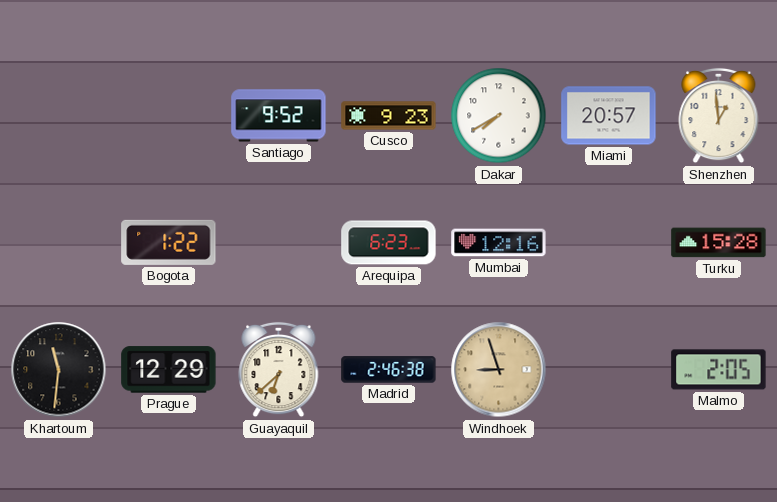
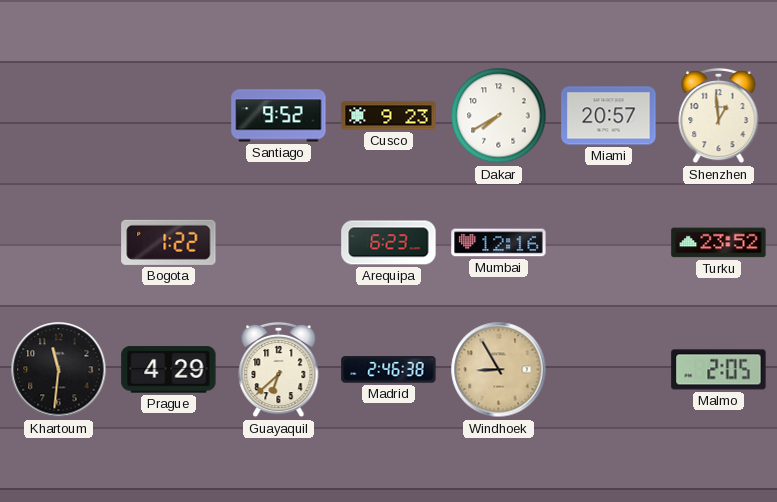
Turku: 15:28 -> 23:52 (719, 243)
Prague: 12:29 -> 4:29 (169, 370)
Windhoek: 8:57 -> 8:55 (499, 370)
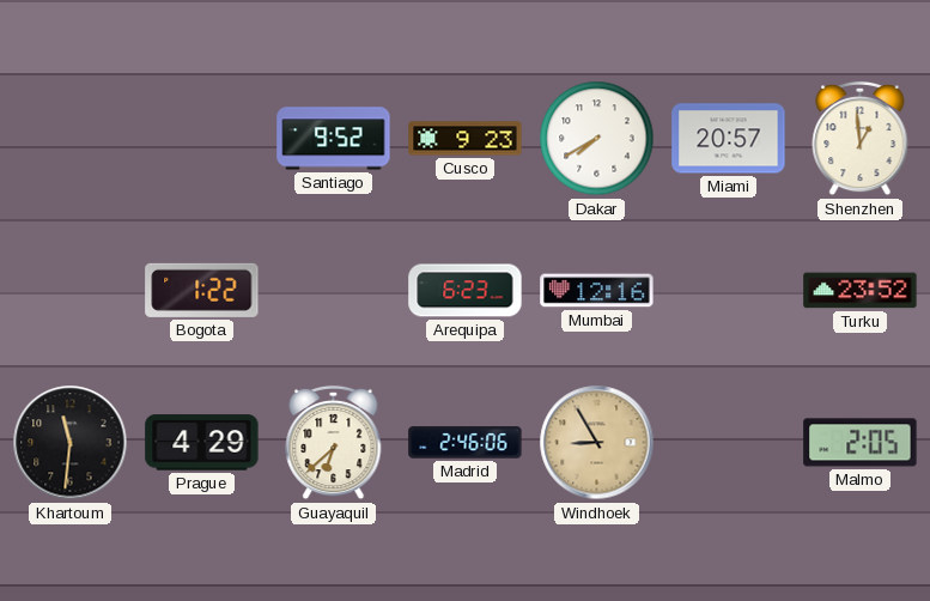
Madrid: 2:46:38 -> 2:46:06 (466, 443)
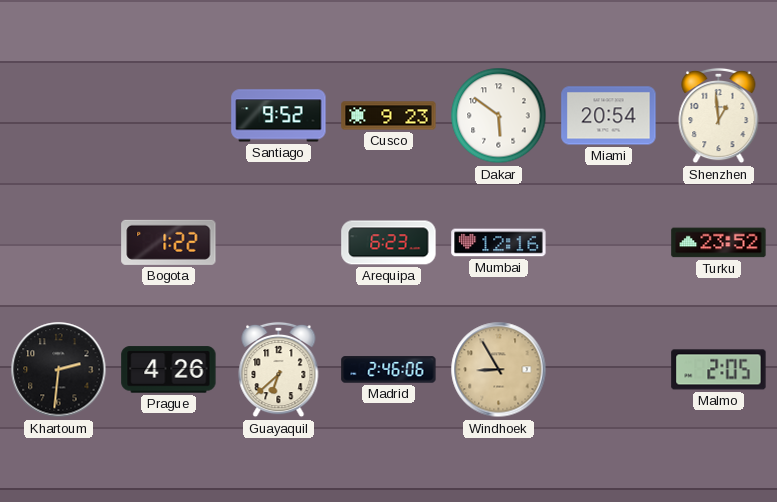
Dakar: 7:40 -> 5:51 (499, 116)
Miami: 20:57 -> 20:54 (609, 116)
Khartoum: 11:31 -> 2:31 (59, 370)
Prague: 4:29 -> 4:26 (169, 370)
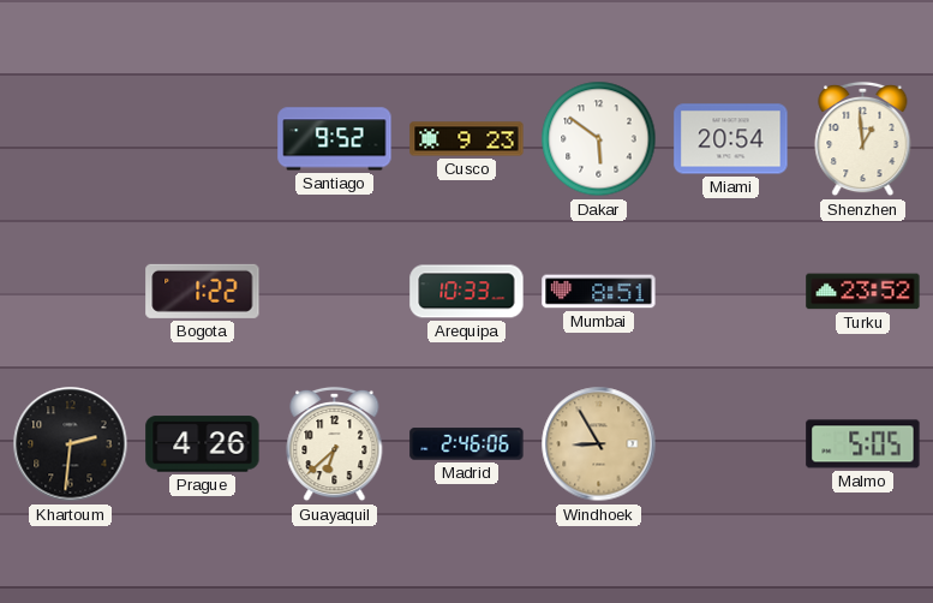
Arequipa: 6:23 -> 10:33 (467, 292)
Mumbai: 12:16 -> 8:51 (599, 292)
Malmo: 2:05 -> 5:05 (863, 444)
